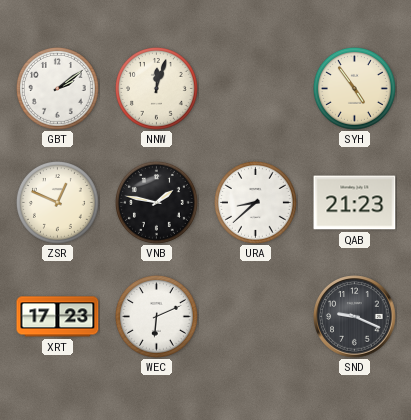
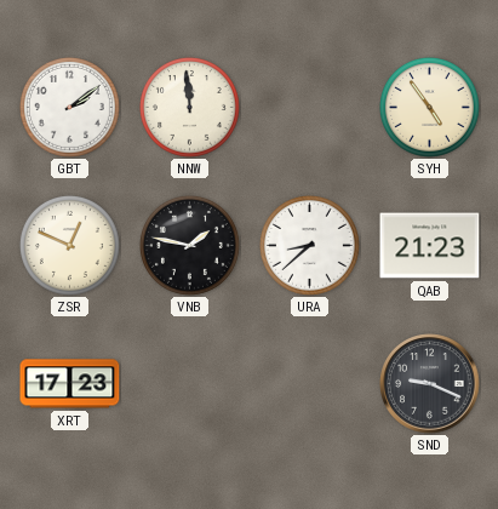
NNW: 12:03 -> 11:59 (189, 107)
WEC: 6:11 -> none (156, 316)
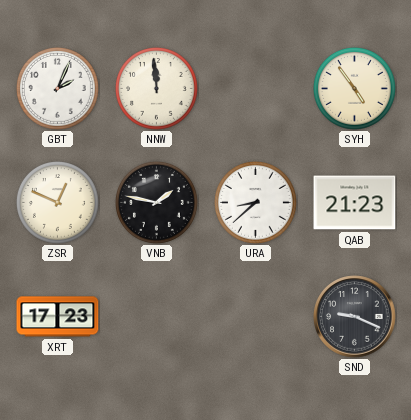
GBT: 2:09 -> 2:04 (57, 88)
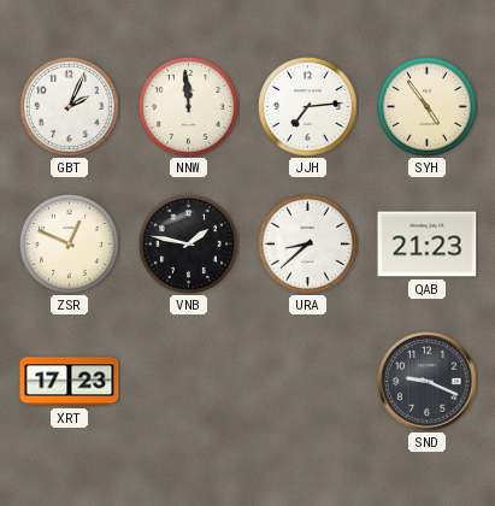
JJH: none -> 7:14 (307, 106)
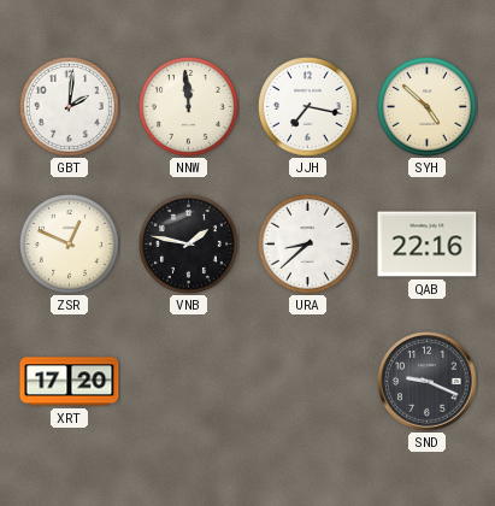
GBT: 2:04 -> 2:01 (69, 106)
JJH: 7:14 -> 7:17 (307, 106)
SYH: 4:54 -> 4:52 (426, 106)
QAB: 21:23 -> 22:16 (428, 245)
XRT: 17:23 -> 17:20 (70, 382)
